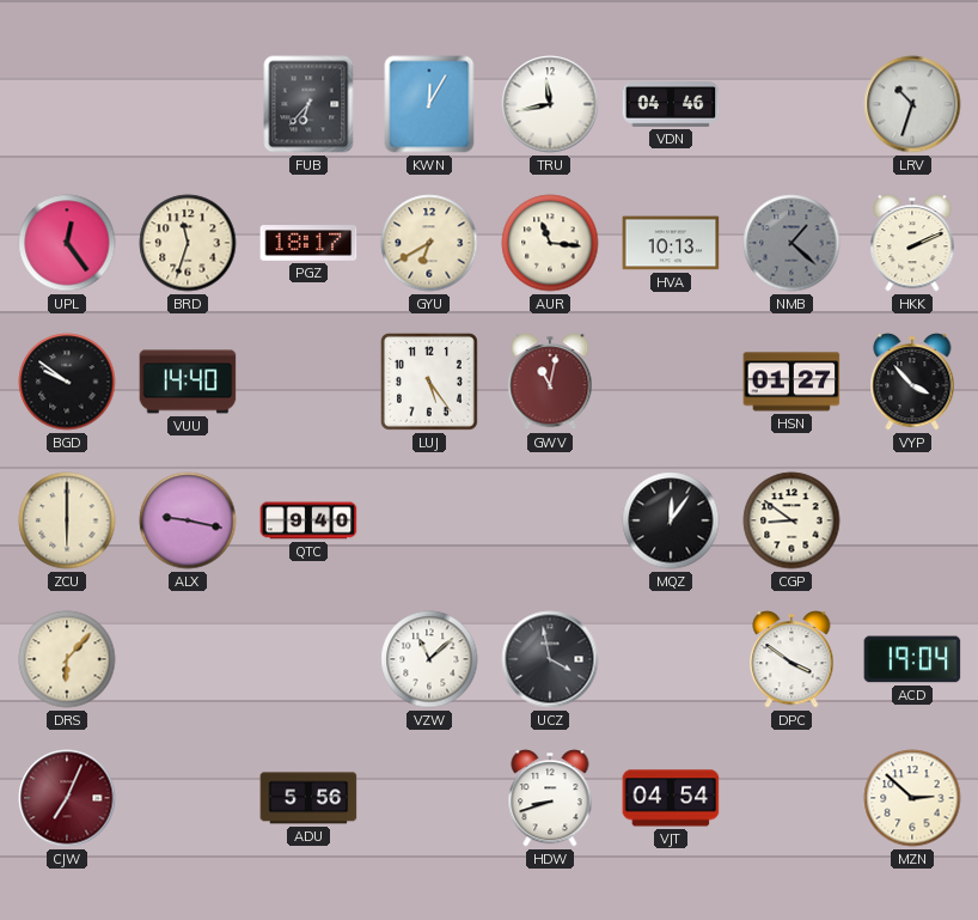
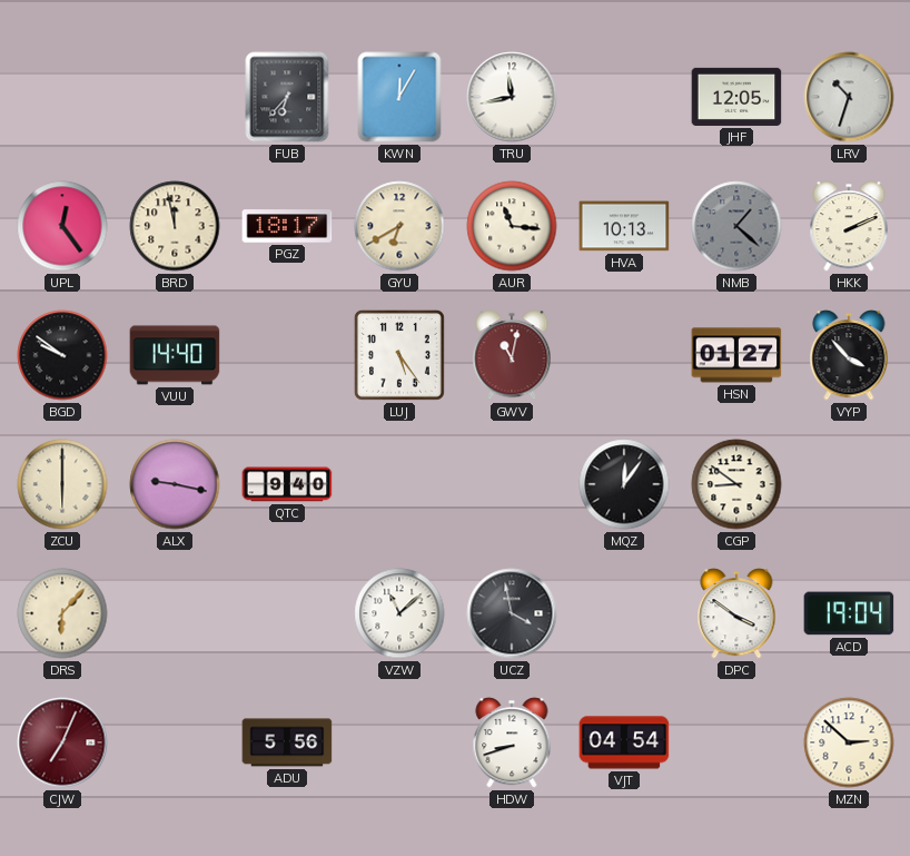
VDN: 04:46 -> none (671, 105)
JHF: none -> 12:05 (736, 97)
BRD: 11:33 -> 11:58 (175, 226)
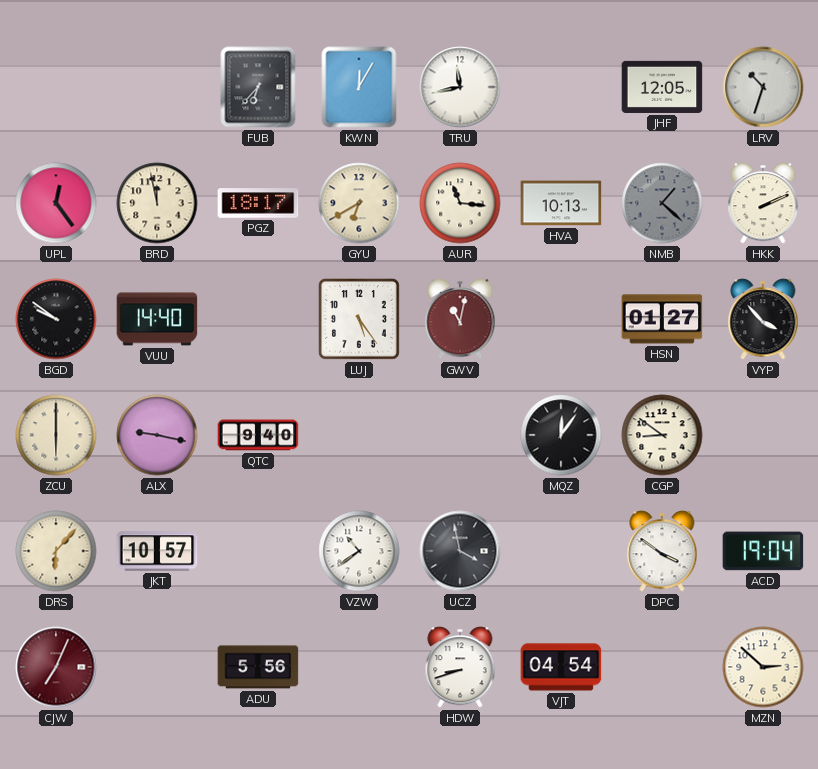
JKT: none -> 10:57 (157, 551)
VZW: 11:08 -> 10:39 (359, 551)
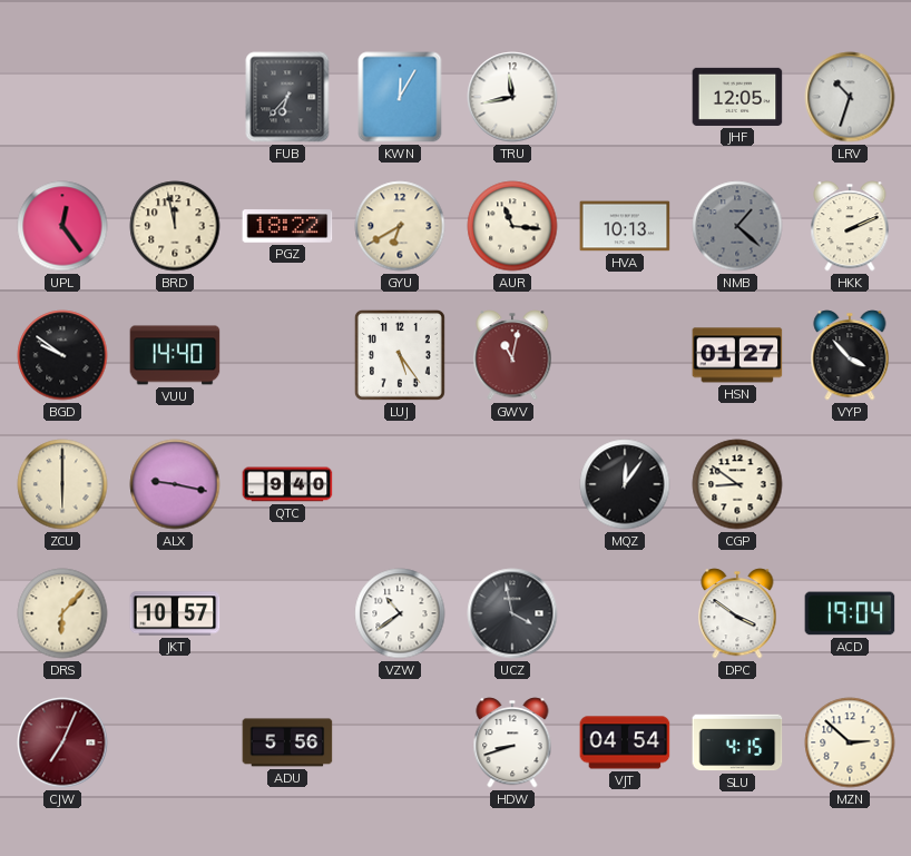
PGZ: 18:17 -> 18:22 (287, 226)
SLU: none -> 4:15 (737, 742)
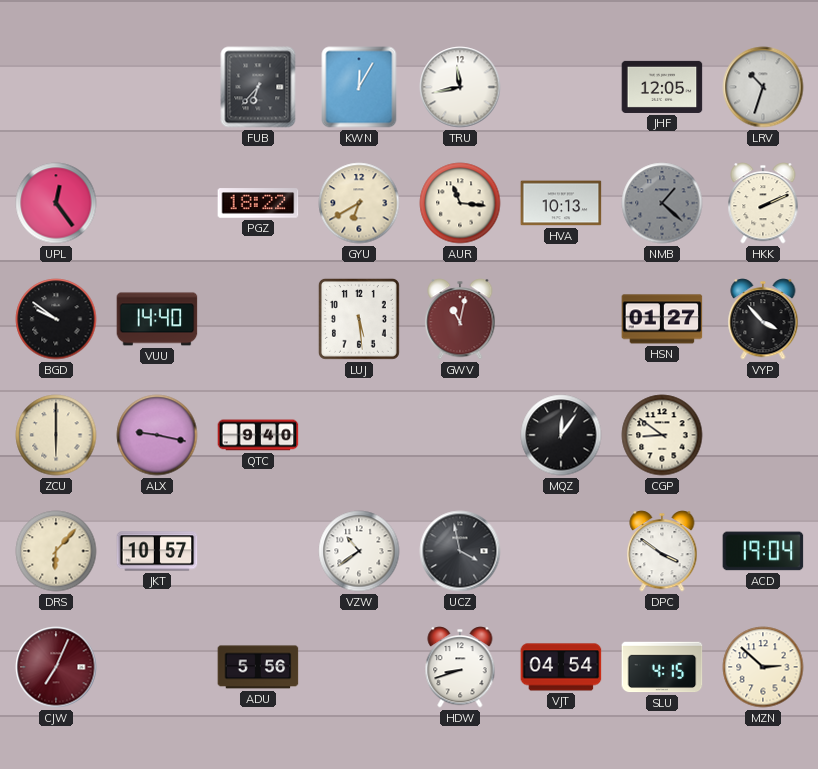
BRD: 11:58 -> none (175, 226)
LUJ: 5:24 -> 5:29 (359, 319)
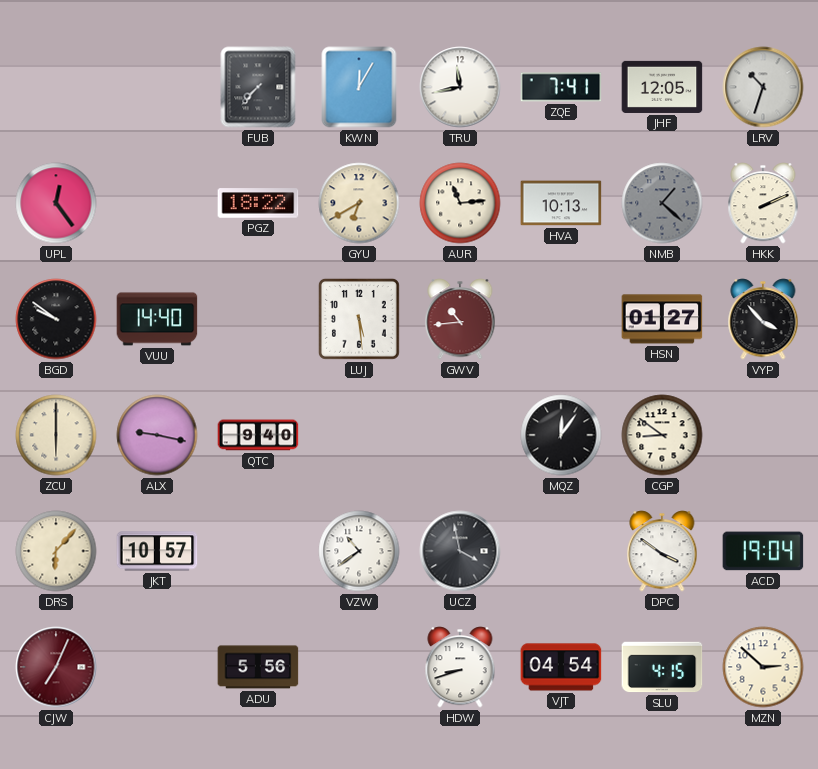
FUB: 6:37 -> 7:37 (258, 87)
ZQE: none -> 7:41 (561, 87)
AUR: 11:16 -> 11:14 (460, 203)
GWV: 11:02 -> 10:44 (460, 319)
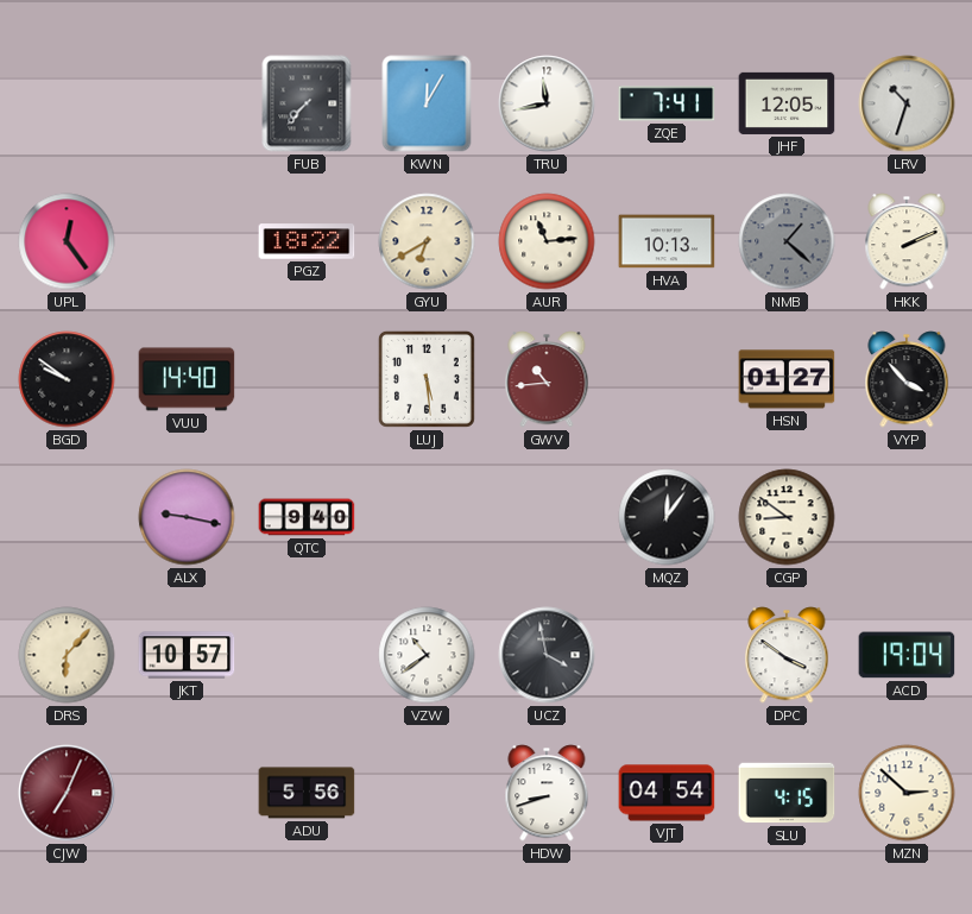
ZCU: 6:00 -> none (56, 435)
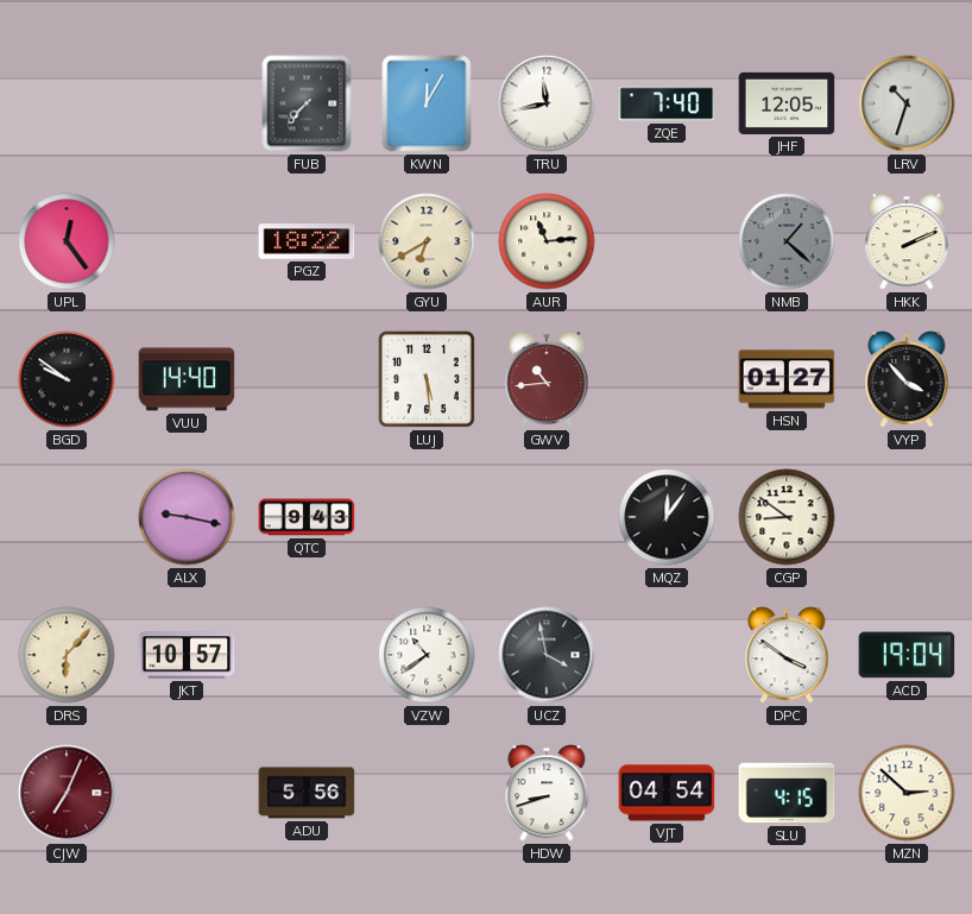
ZQE: 7:41 -> 7:40 (667, 103)
HVA: 10:13 -> none (667, 241)
QTC: 9:40 -> 9:43 (307, 517)
